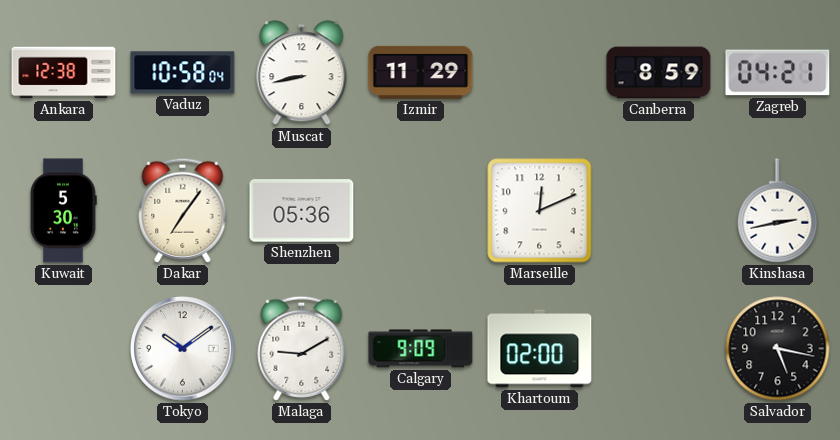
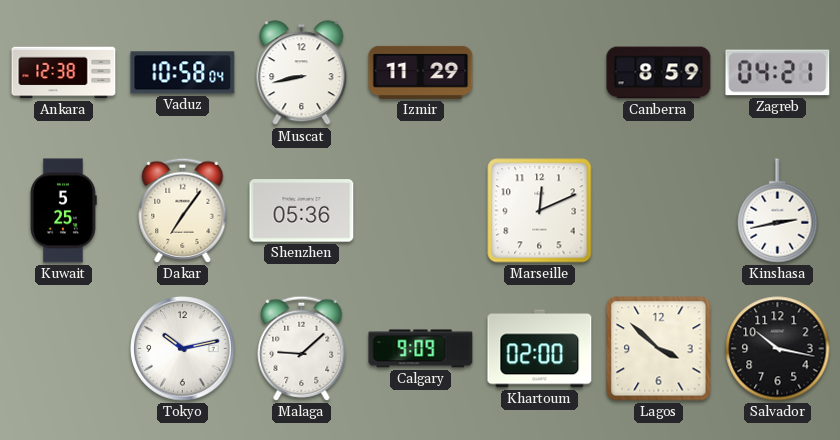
Kuwait: 5:30 -> 5:25 (63, 211)
Tokyo: 10:09 -> 10:13 (183, 349)
Malaga: 9:10 -> 9:08 (302, 348)
Lagos: none -> 3:52 (659, 349)
Salvador: 5:17 -> 10:17 (778, 349)
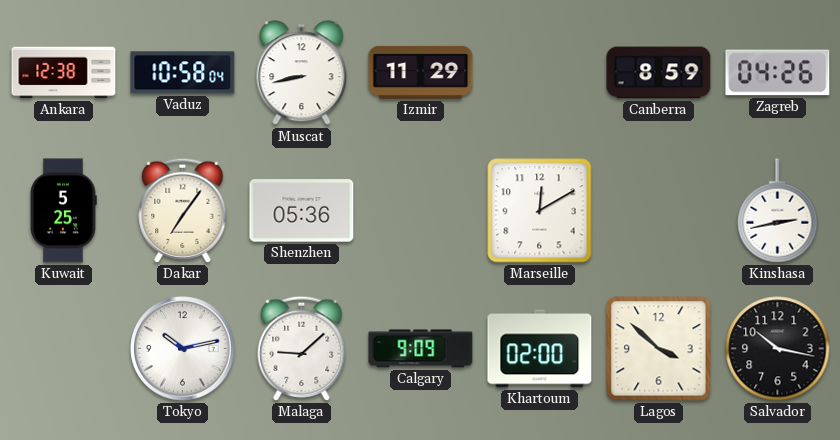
Zagreb: 04:21 -> 04:26 (778, 73)
Marseille: 12:11 -> 12:10 (540, 211)
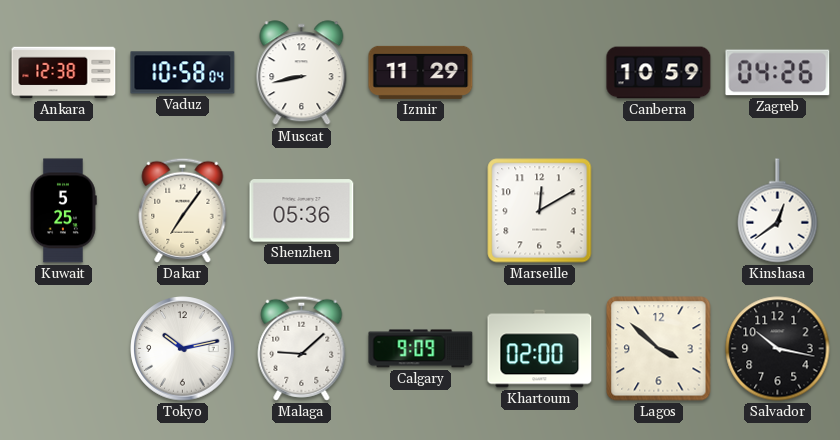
Canberra: 8:59 -> 10:59 (659, 73)
Kinshasa: 2:43 -> 12:39 (778, 211)
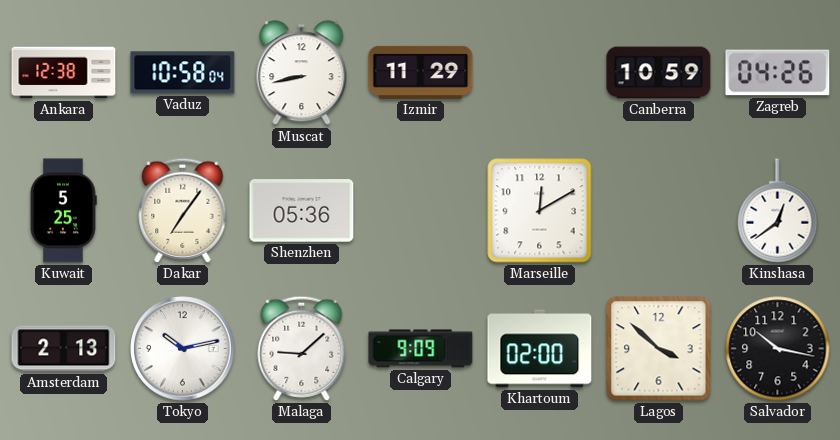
Amsterdam: none -> 2:13 (64, 349)
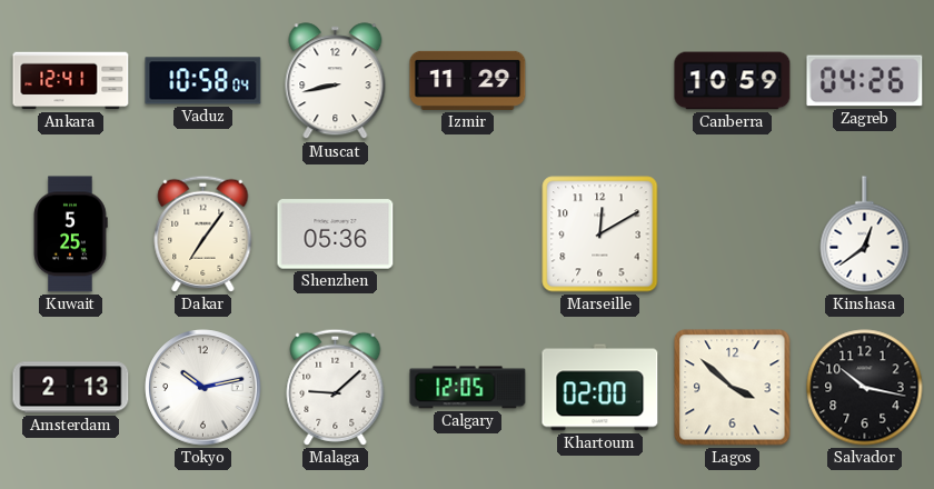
Ankara: 12:38 -> 12:41 (71, 81)
Calgary: 9:09 -> 12:05 (468, 388)
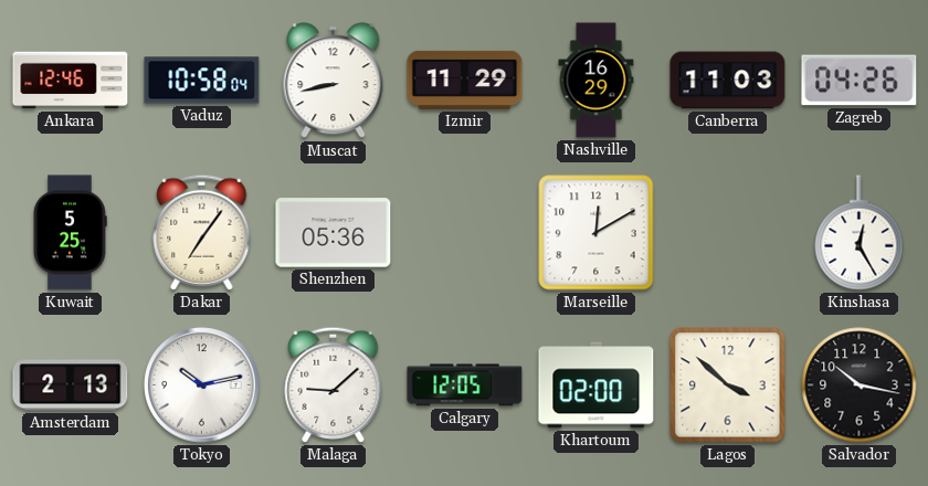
Ankara: 12:41 -> 12:46 (71, 81)
Nashville: none -> 16:29 (597, 81)
Canberra: 10:59 -> 11:03 (728, 81)
Kinshasa: 12:39 -> 12:25 (860, 233)
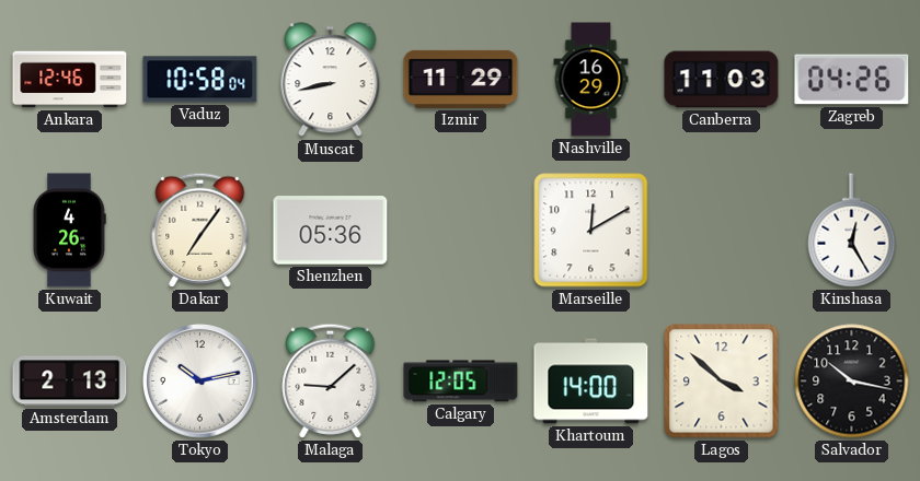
Kuwait: 5:25 -> 4:26 (69, 231)
Khartoum: 02:00 -> 14:00 (591, 382)
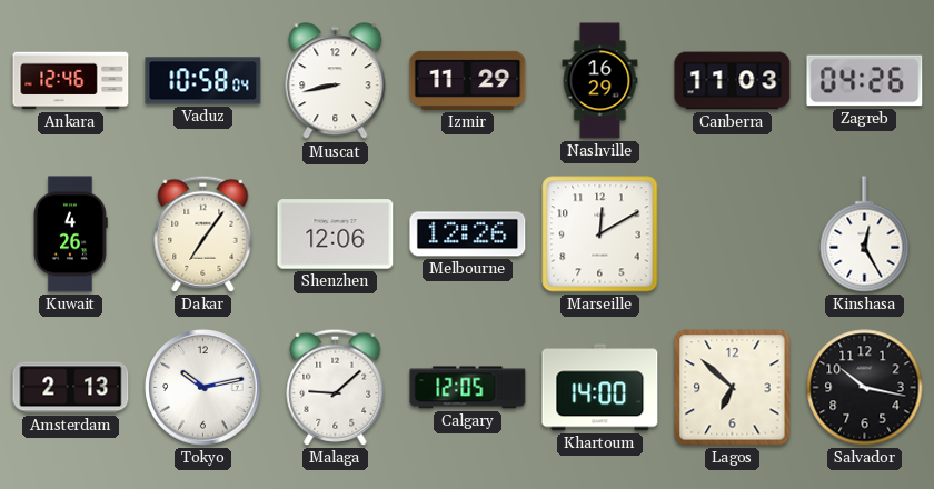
Shenzhen: 05:36 -> 12:06 (336, 234)
Melbourne: none -> 12:26 (468, 234)
Lagos: 3:52 -> 6:52 (733, 388)
